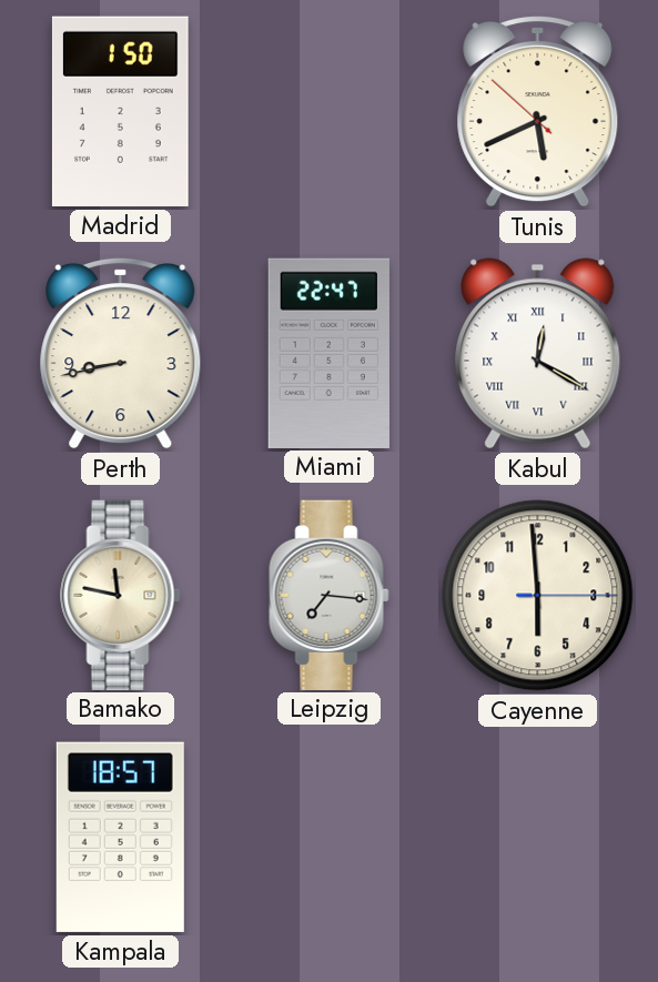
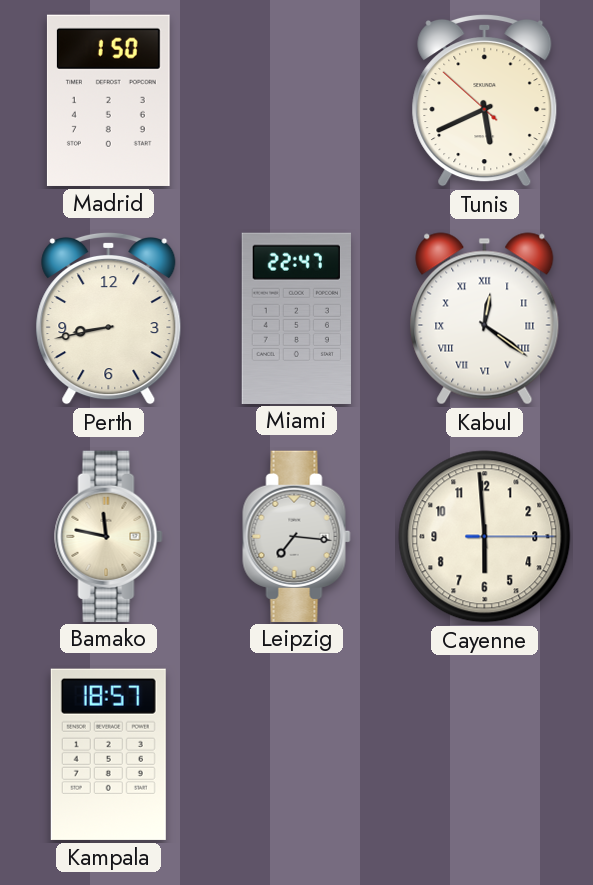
Kabul: 12:20 -> 12:21 (485, 319)
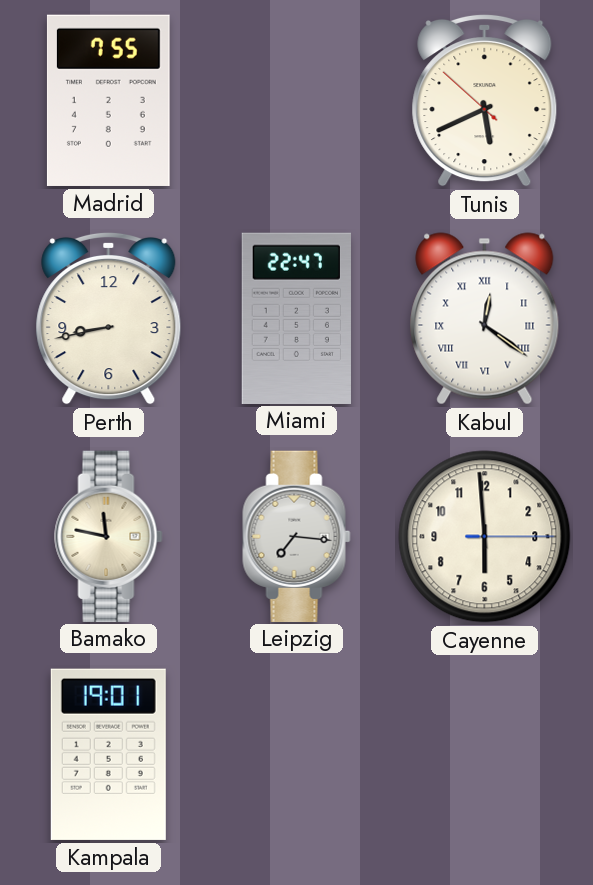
Madrid: 1:50 -> 7:55 (108, 100)
Kampala: 18:57 -> 19:01 (108, 754)
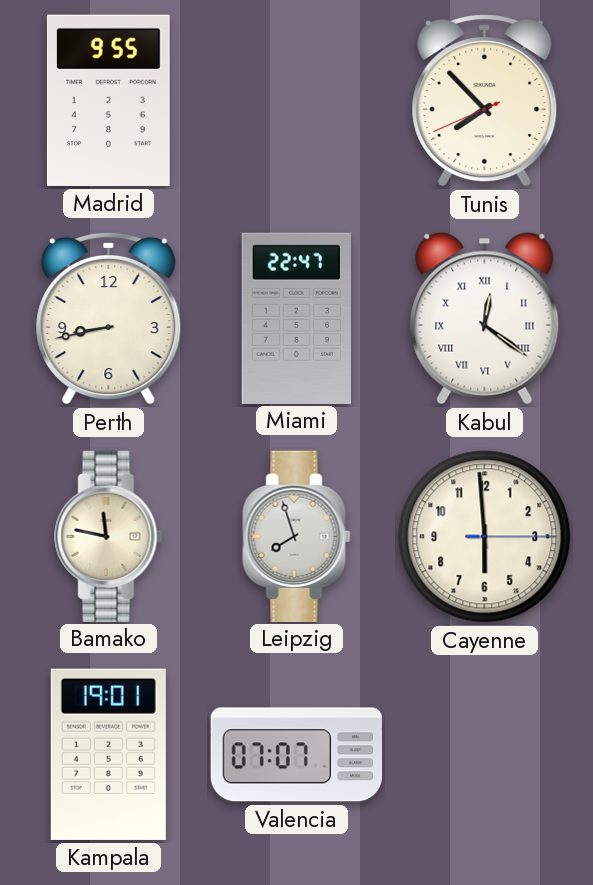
Madrid: 7:55 -> 9:55 (108, 100)
Tunis: 5:40 -> 7:52 (485, 100)
Leipzig: 7:16 -> 7:57 (297, 536)
Valencia: none -> 07:07 (296, 755)
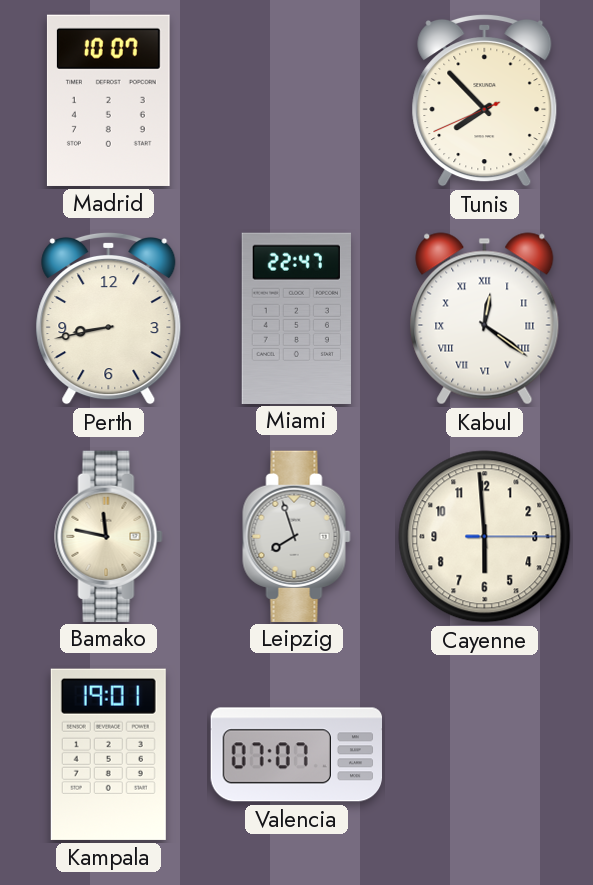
Madrid: 9:55 -> 10:07 (108, 100)
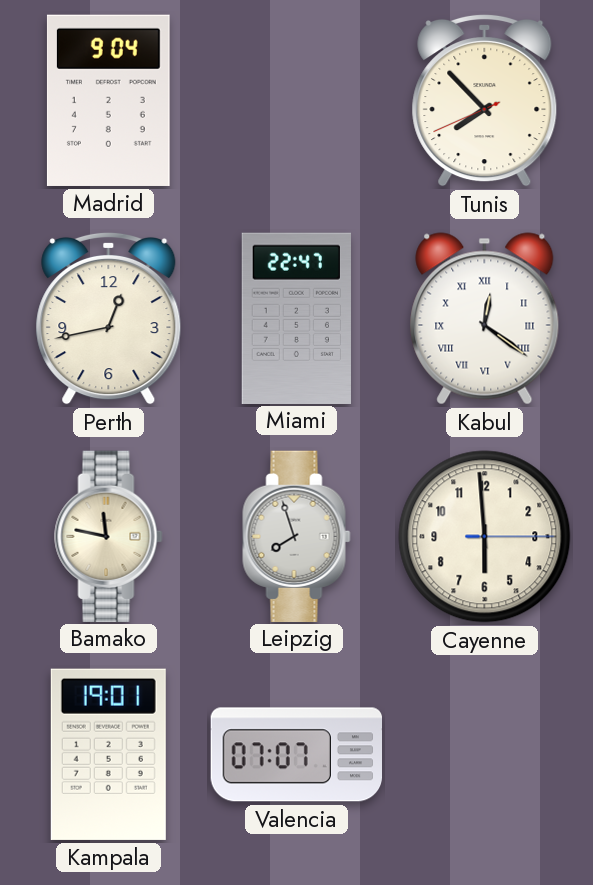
Madrid: 10:07 -> 9:04 (108, 100)
Perth: 8:43 -> 12:43 (109, 318)
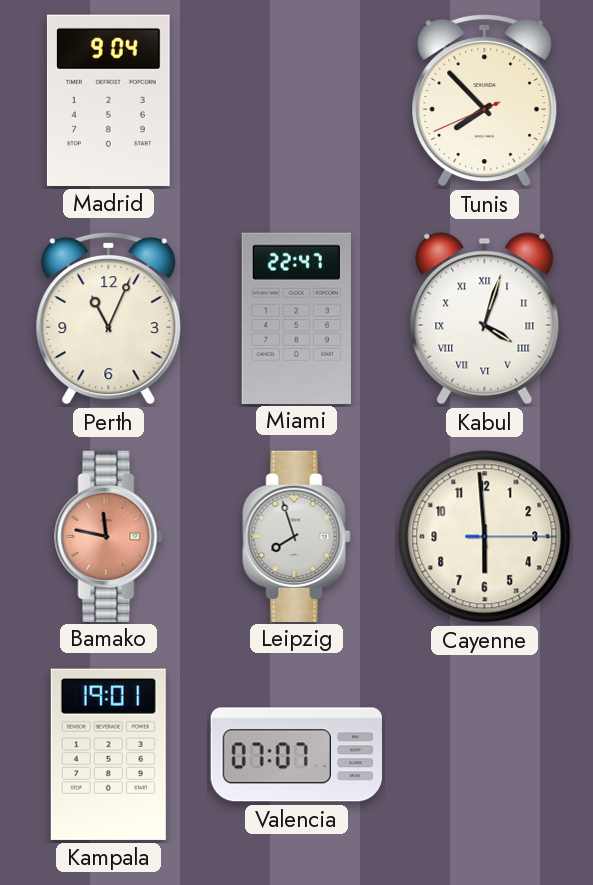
Perth: 12:43 -> 11:04 (109, 318)
Kabul: 12:21 -> 4:03 (485, 319)
Bamako dial: cream -> salmon (109, 536)
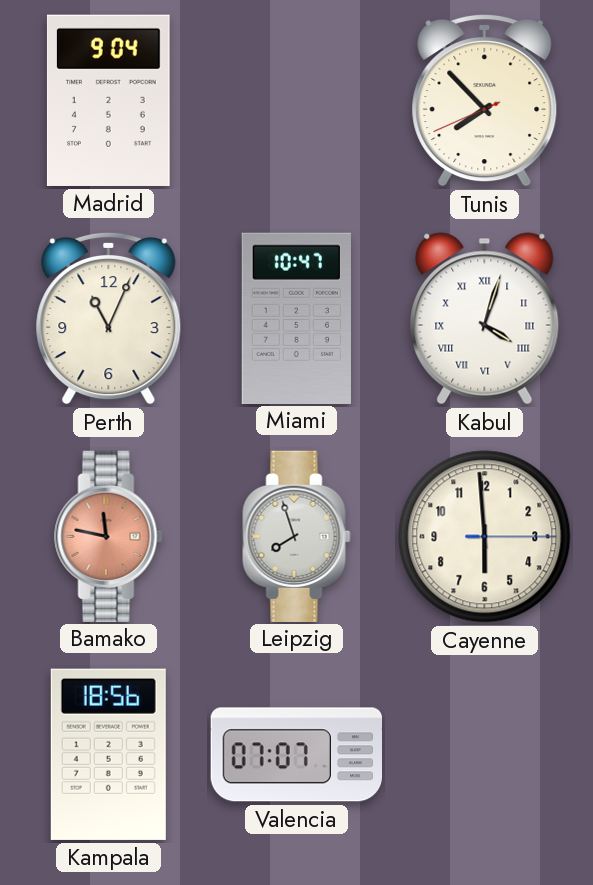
Miami: 22:47 -> 10:47 (296, 318)
Kampala: 19:01 -> 18:56 (108, 754)
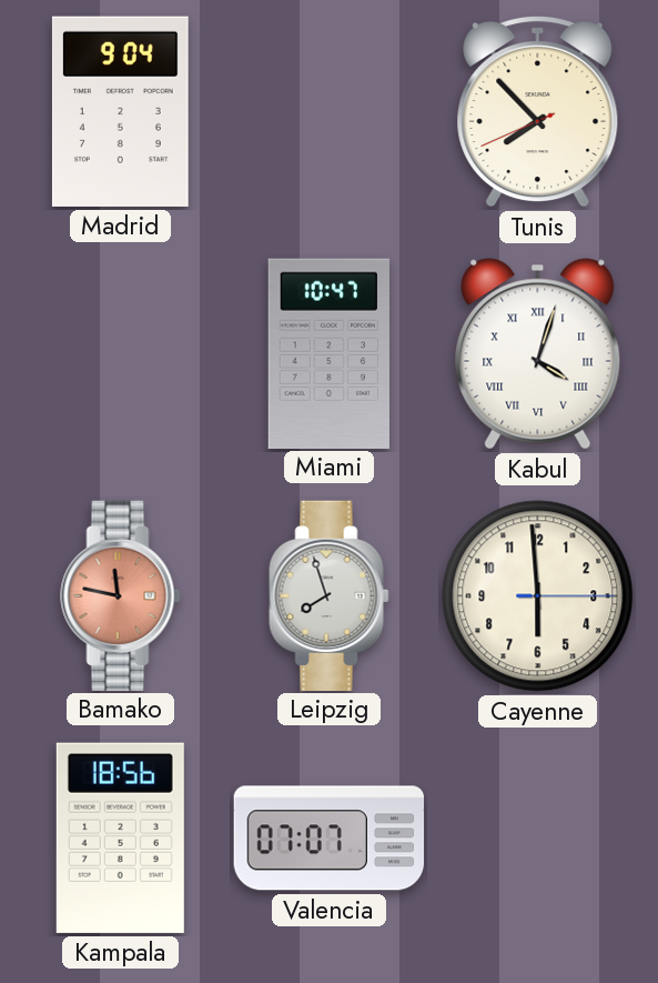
Perth: 11:04 -> none (109, 318)
